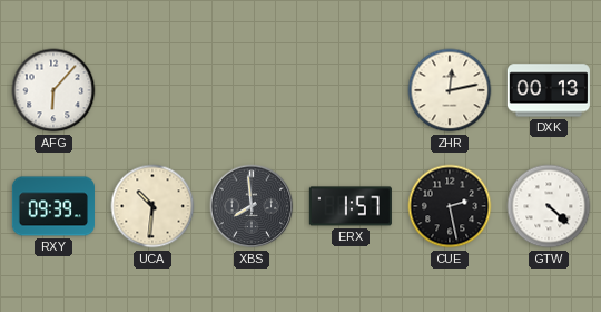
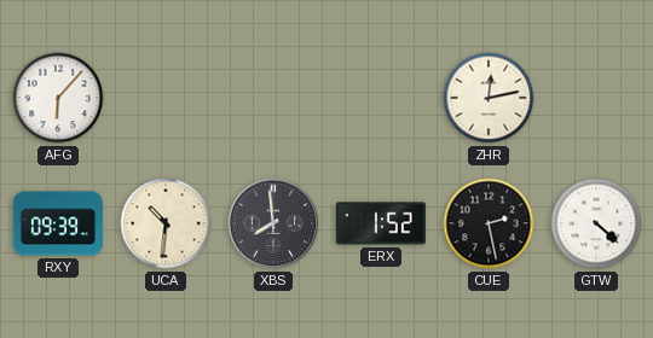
DXK: 00:13 -> none (549, 90)
ERX: 1:57 -> 1:52 (381, 223)
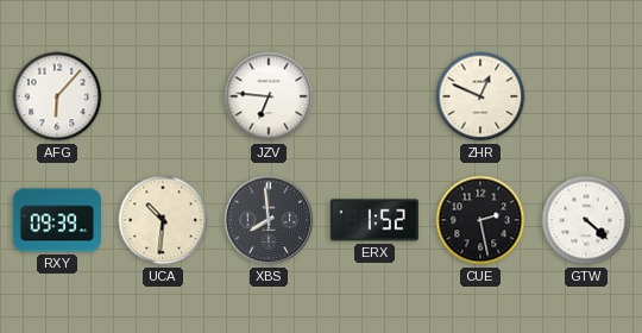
JZV: none -> 6:46 (269, 96)
ZHR: 12:13 -> 12:49 (480, 96)
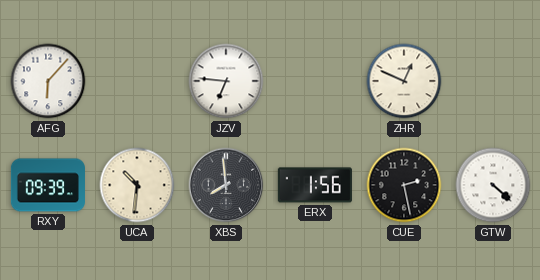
ERX: 1:52 -> 1:56 (315, 185)
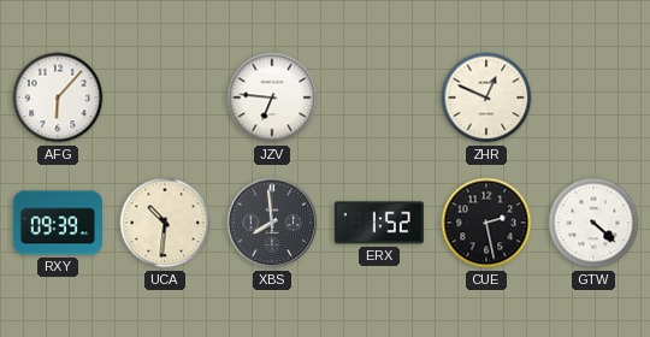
ERX: 1:56 -> 1:52 (379, 223)
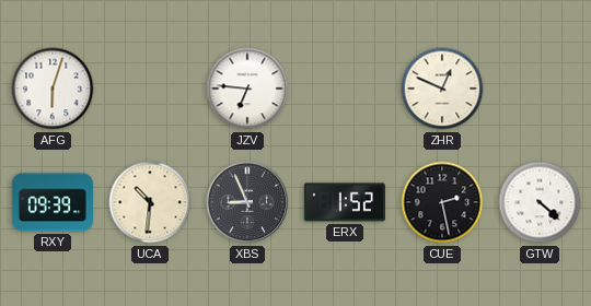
AFG: 6:07 -> 6:03 (53, 89)
XBS: 7:59 -> 8:56 (247, 202)
